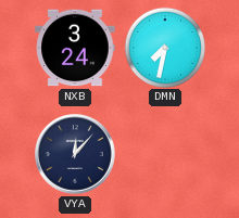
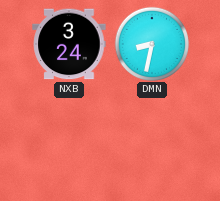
DMN: 7:32 -> 8:32 (151, 43)
VYA: 12:07 -> none (76, 155)
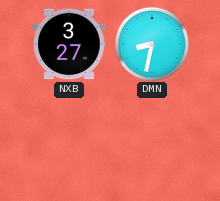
NXB: 3:24 -> 3:27 (69, 44)
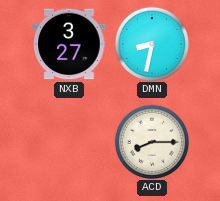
ACD: none -> 8:15 (151, 141)
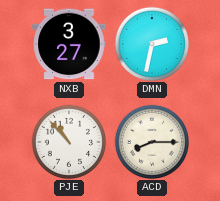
DMN: 8:32 -> 2:32 (151, 43)
PJE: none -> 10:53 (68, 141)
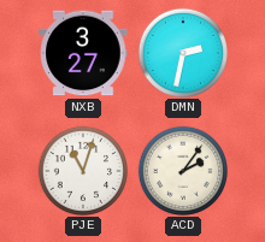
PJE: 10:53 -> 11:03 (82, 170)
ACD: 8:15 -> 2:06 (182, 170)
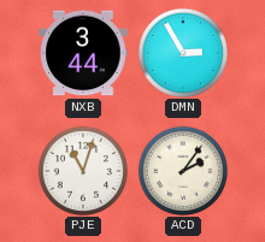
NXB: 3:27 -> 3:44 (83, 53)
DMN: 2:32 -> 2:55 (182, 52)
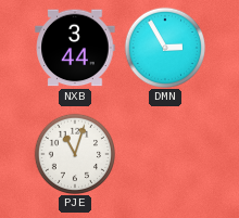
ACD: 2:06 -> none (182, 170)
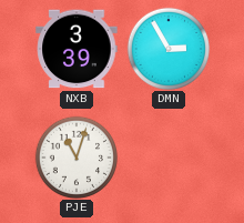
NXB: 3:44 -> 3:39 (77, 49)
